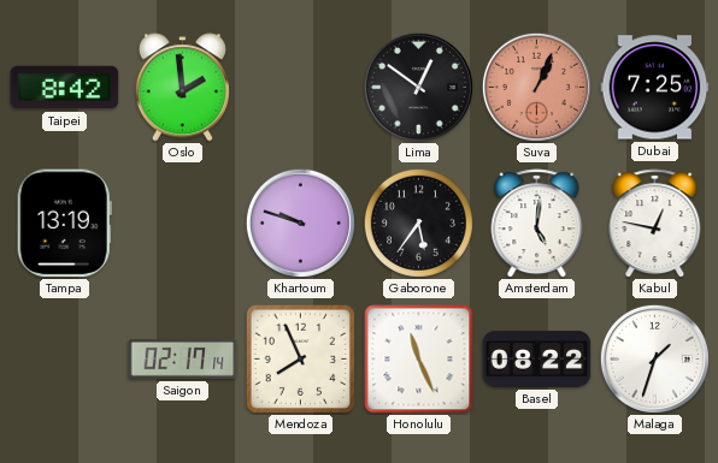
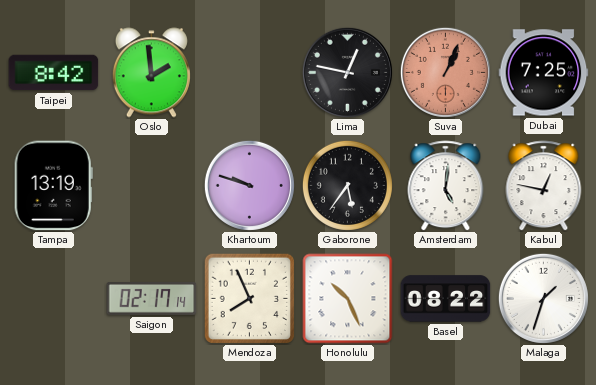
Lima: 12:51 -> 12:47 (347, 72)
Honolulu: 11:26 -> 10:26 (348, 299)
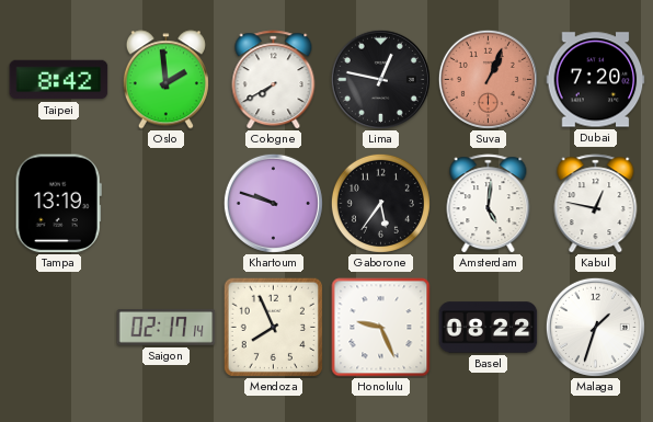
Cologne: none -> 7:40 (274, 80)
Dubai: 7:25 -> 7:20 (596, 80)
Honolulu: 10:26 -> 9:26 (381, 328)
